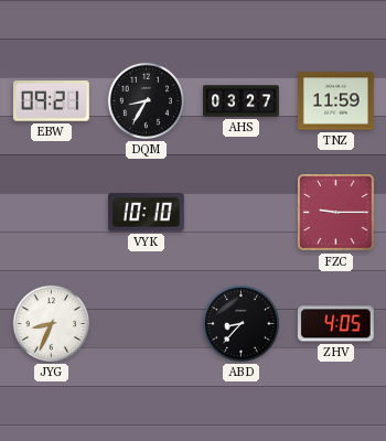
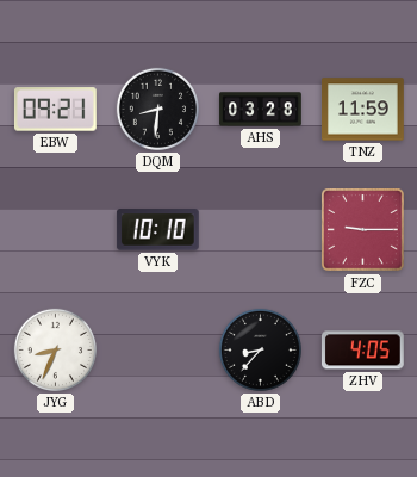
DQM: 8:35 -> 8:31 (157, 109)
AHS: 03:27 -> 03:28 (261, 110)
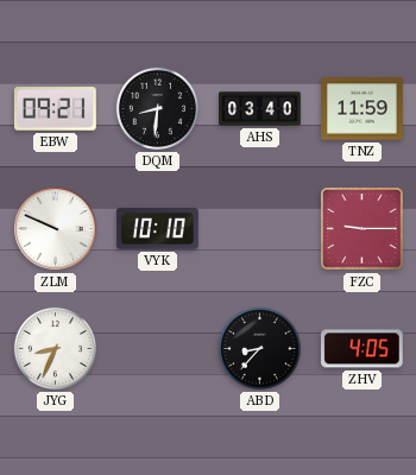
AHS: 03:28 -> 03:40 (260, 109)
ZLM: none -> 9:49 (56, 229)
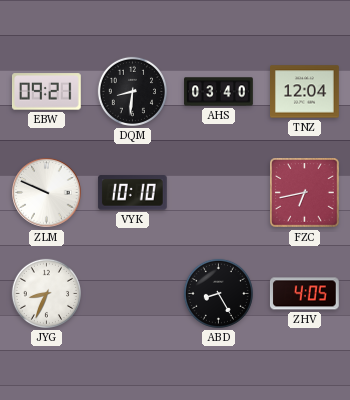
TNZ: 11:59 -> 12:04 (305, 92)
FZC: 9:15 -> 6:43 (305, 193)
ABD: 8:37 -> 8:25 (218, 293)
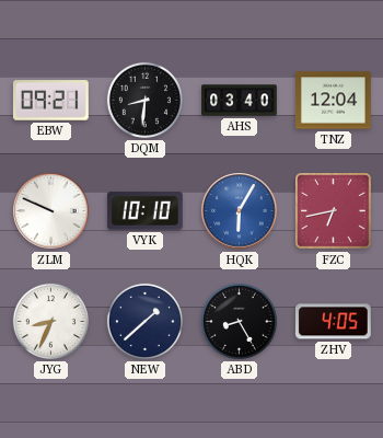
HQK: none -> 6:05 (240, 211)
NEW: none -> 1:38 (144, 321)
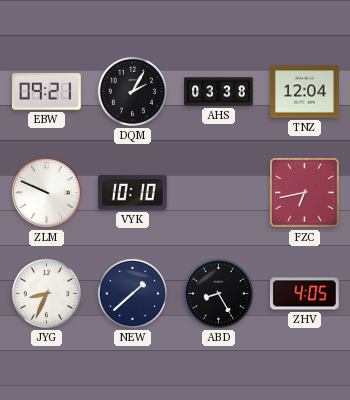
DQM: 8:31 -> 2:05 (132, 91)
AHS: 03:40 -> 03:38 (219, 92)
HQK: 6:05 -> none (240, 211)
